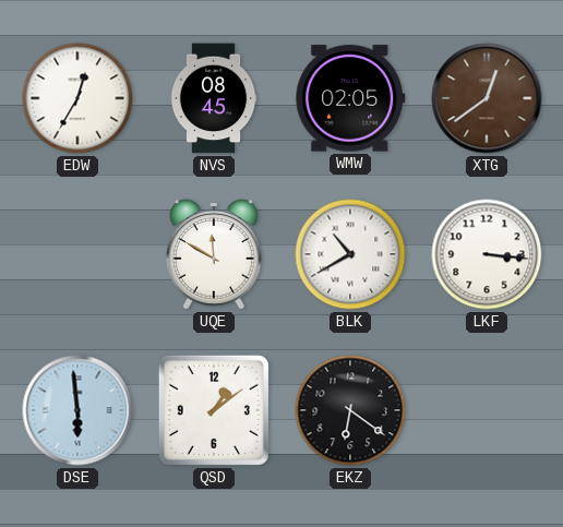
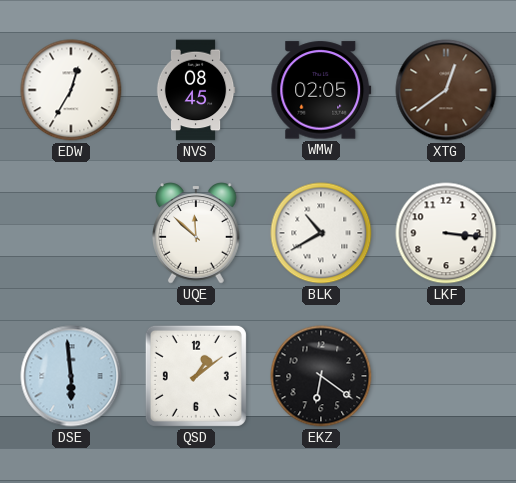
UQE: 11:50 -> 11:52 (197, 233)
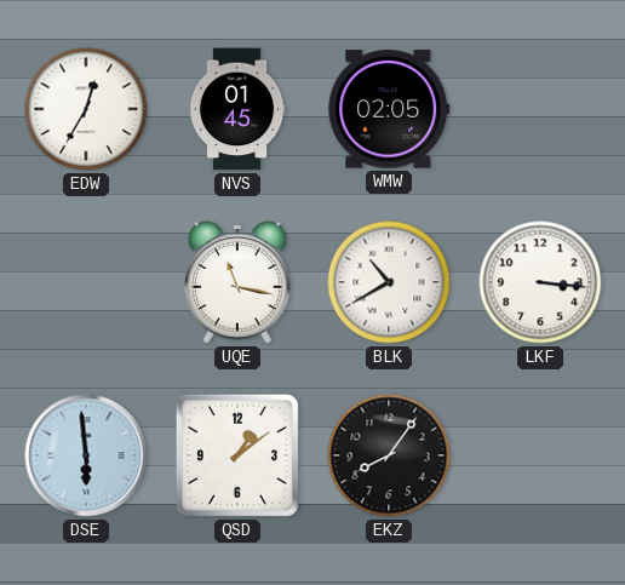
NVS: 08:45 -> 01:45 (237, 109)
XTG: 12:39 -> none (446, 90)
UQE: 11:52 -> 11:17 (239, 282)
EKZ: 6:21 -> 8:06 (389, 455)
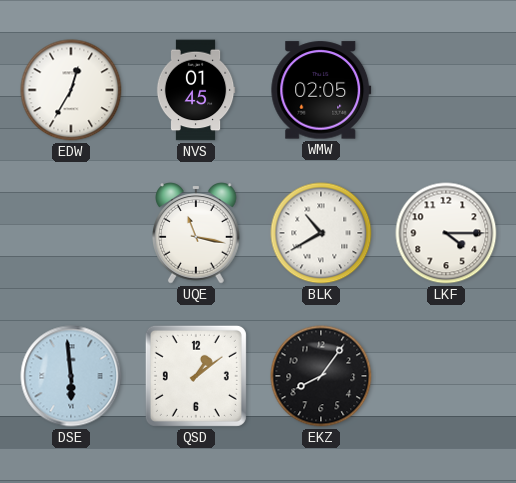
LKF: 3:16 -> 4:15 (446, 233)
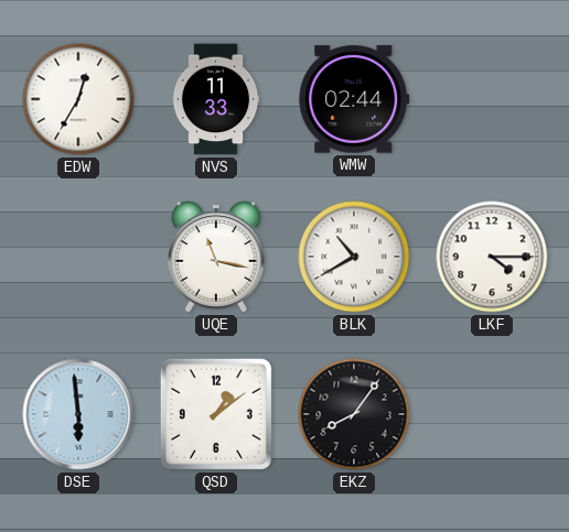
NVS: 01:45 -> 11:33 (216, 99)
WMW: 02:05 -> 02:44 (354, 99)
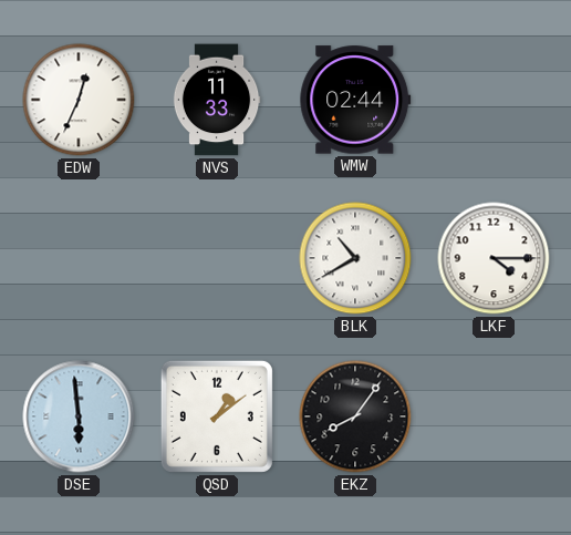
EDW: 12:35 -> 12:34 (79, 100)
UQE: 11:17 -> none (217, 257)
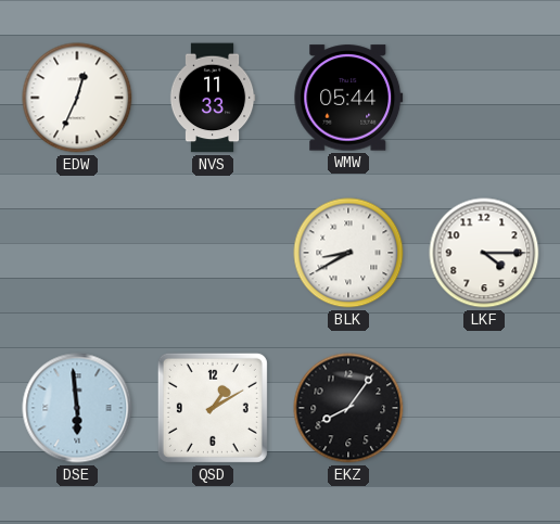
WMW: 02:44 -> 05:44 (348, 98)
BLK: 10:40 -> 8:40 (348, 253)
QSD: 1:09 -> 1:10 (213, 408)
